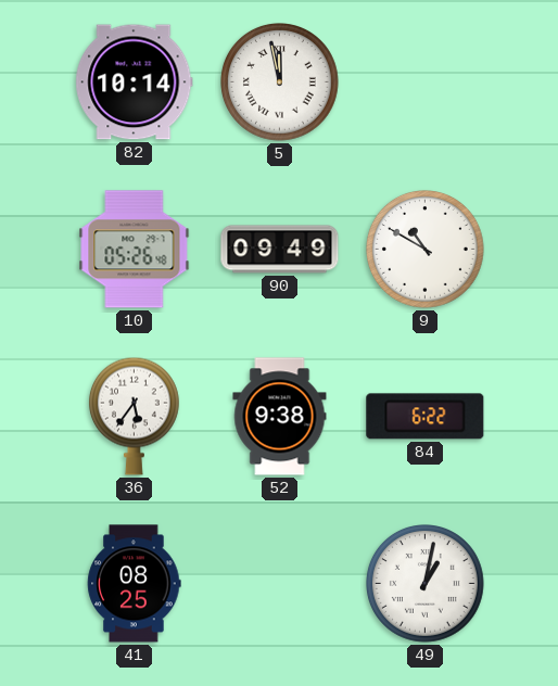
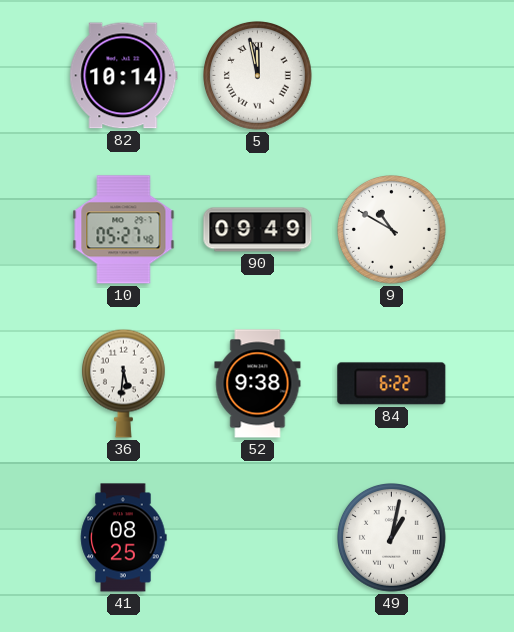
10: 05:26 -> 05:27 (124, 230)
36: 5:36 -> 5:31 (123, 383)
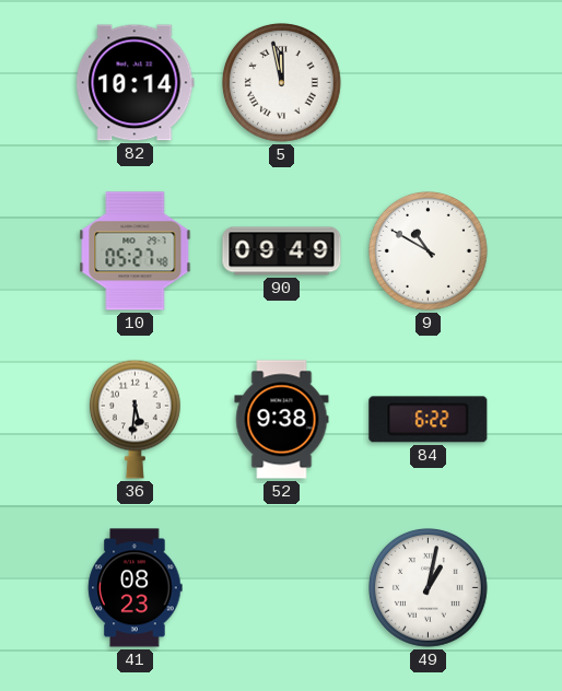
41: 08:25 -> 08:23 (136, 588)
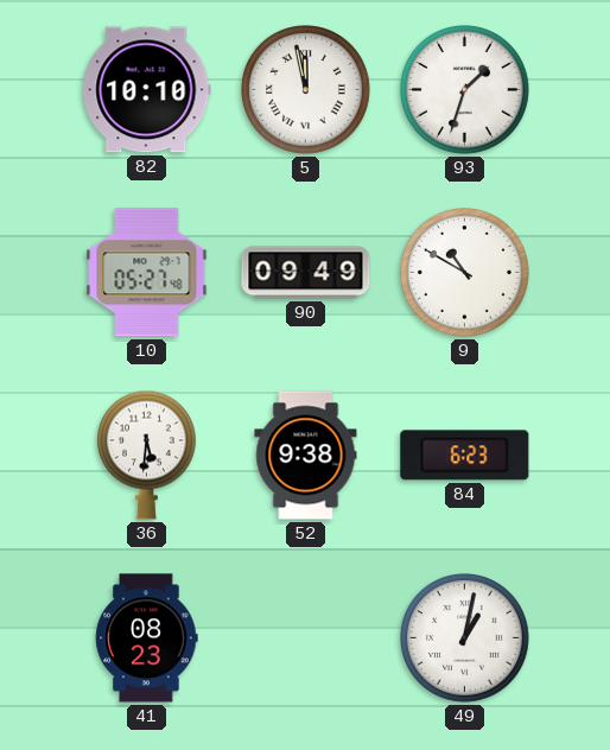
82: 10:14 -> 10:10 (147, 90)
93: none -> 1:33 (465, 90)
84: 6:22 -> 6:23 (465, 456)
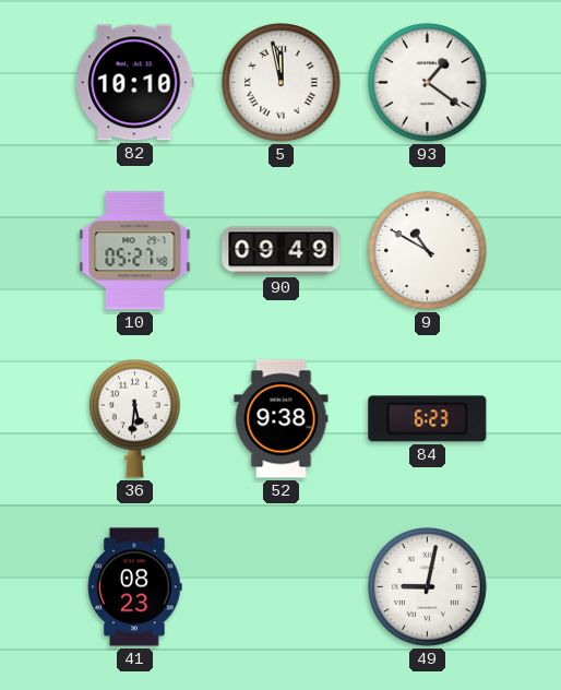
93: 1:33 -> 1:21 (428, 83)
49: 1:02 -> 9:02 (428, 587)
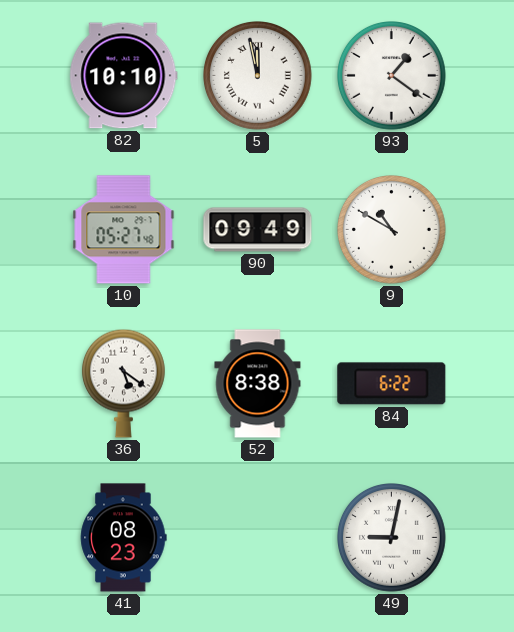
36: 5:31 -> 5:21 (123, 383)
52: 9:38 -> 8:38 (258, 384)
84: 6:23 -> 6:22 (392, 384)
